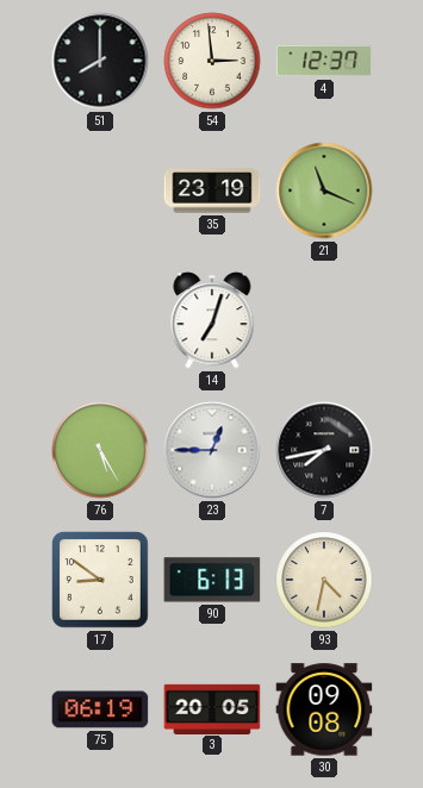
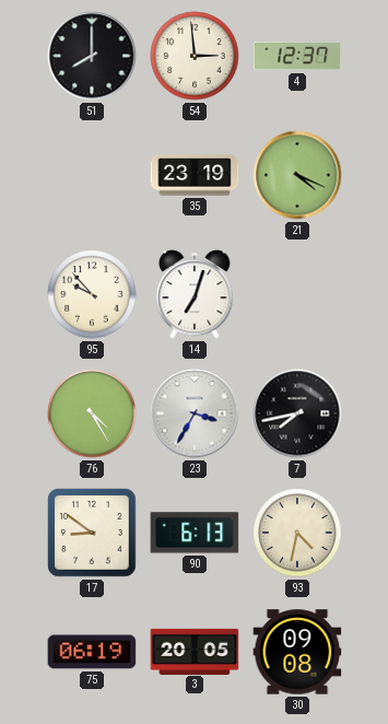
21: 11:19 -> 4:19 (297, 175)
95: none -> 9:53 (92, 294)
76: 5:25 -> 4:25 (92, 413)
23: 12:45 -> 3:35 (195, 413)
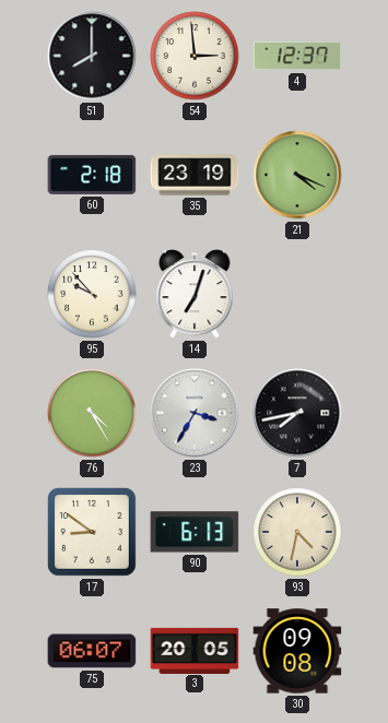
60: none -> 2:18 (92, 175)
75: 06:19 -> 06:07 (92, 651)
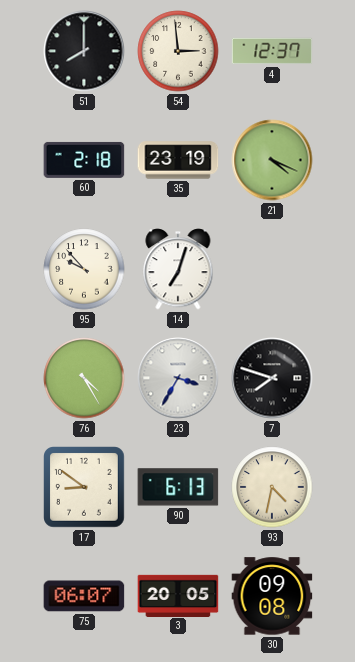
7: 7:43 -> 7:48 (272, 378)
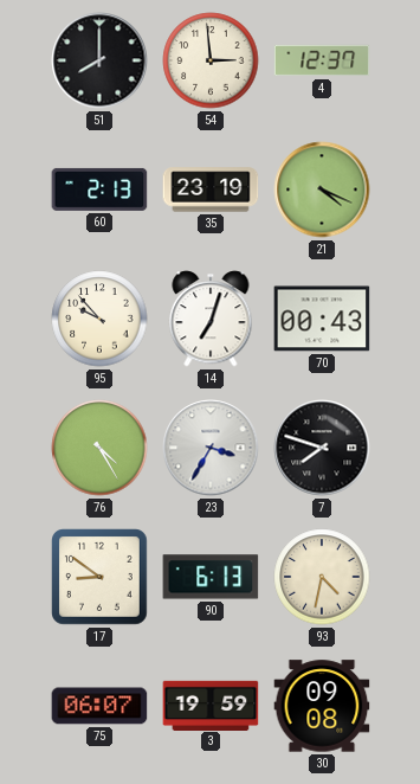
60: 2:18 -> 2:13 (99, 189)
70: none -> 00:43 (322, 319)
3: 20:05 -> 19:59 (211, 705)
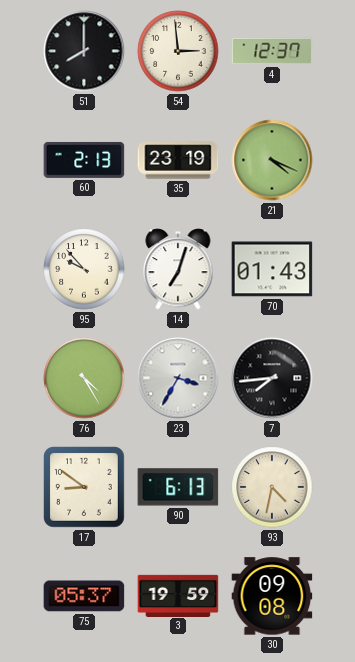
70: 00:43 -> 01:43 (272, 269)
7: 7:48 -> 7:44 (272, 378)
75: 06:07 -> 05:37 (84, 596)
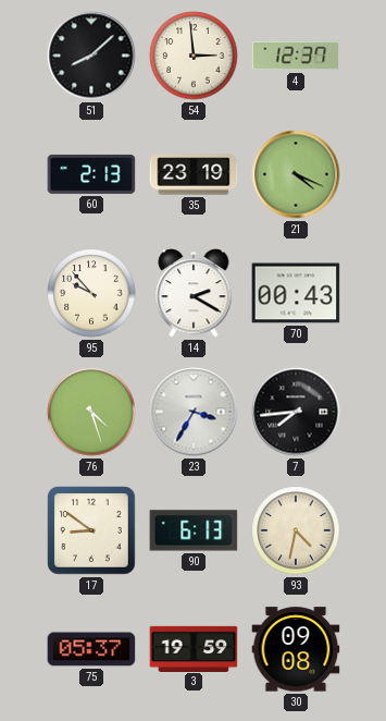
51: 8:00 -> 8:08 (91, 56)
14: 7:03 -> 2:20 (194, 293)
70: 01:43 -> 00:43 (296, 293)
76: 4:25 -> 4:27 (91, 412)
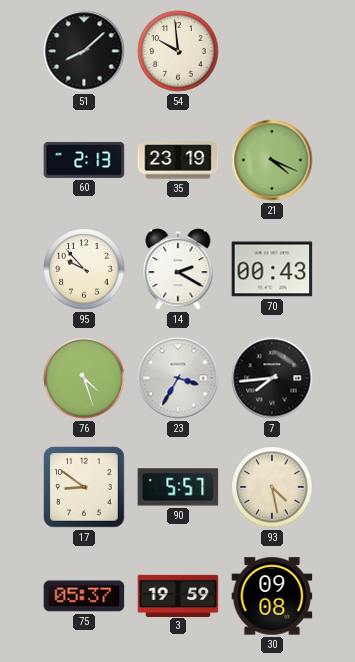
54: 2:59 -> 9:59 (178, 51)
4: 12:37 -> none (296, 56)
90: 6:13 -> 5:57 (178, 487)
93: 4:32 -> 4:28 (272, 487)
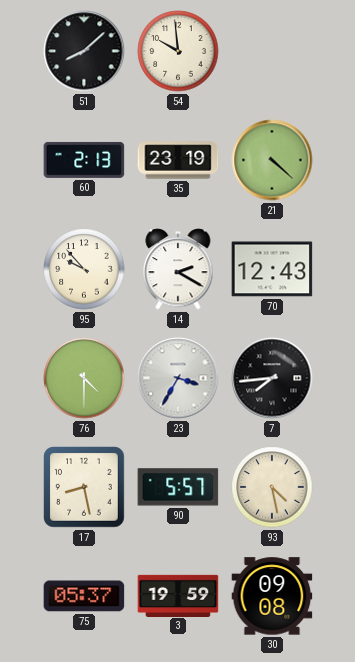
21: 4:19 -> 4:22 (272, 160)
70: 00:43 -> 12:43 (272, 269)
76: 4:27 -> 4:30 (84, 378)
17: 8:51 -> 8:28 (84, 487)
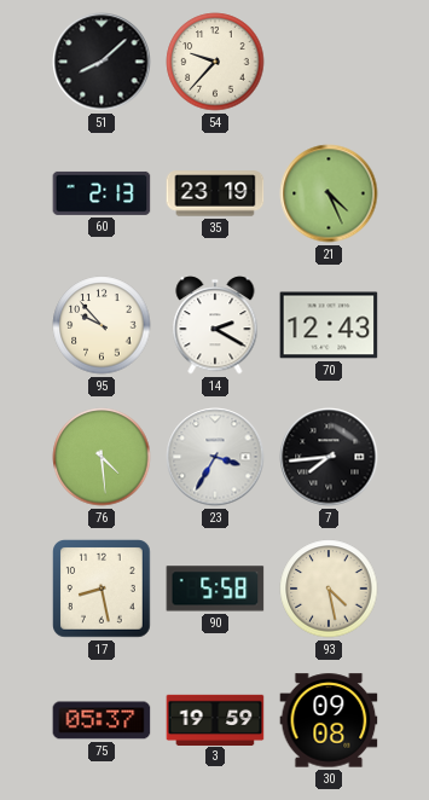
54: 9:59 -> 9:37 (215, 62)
21: 4:22 -> 4:26 (329, 193)
76: 4:30 -> 4:29 (102, 457)
90: 5:57 -> 5:58 (215, 589)
